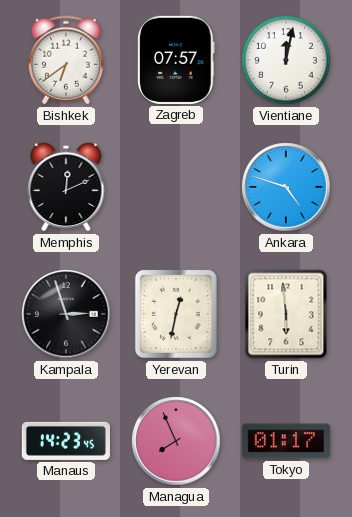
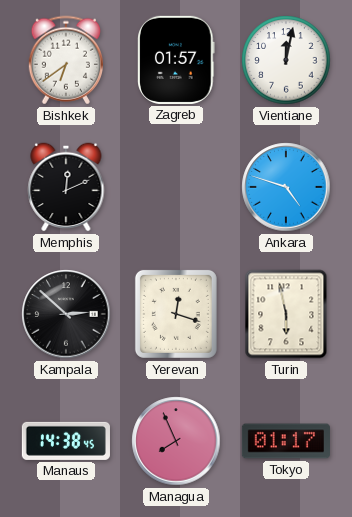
Zagreb: 07:57 -> 01:57 (177, 60)
Kampala: 2:57 -> 2:52 (66, 314)
Yerevan: 12:32 -> 12:18 (176, 314)
Turin: 5:59 -> 5:58 (286, 314)
Manaus: 14:23 -> 14:38 (66, 441)
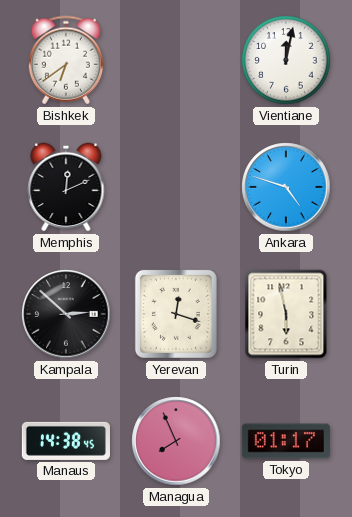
Zagreb: 01:57 -> none (177, 60)
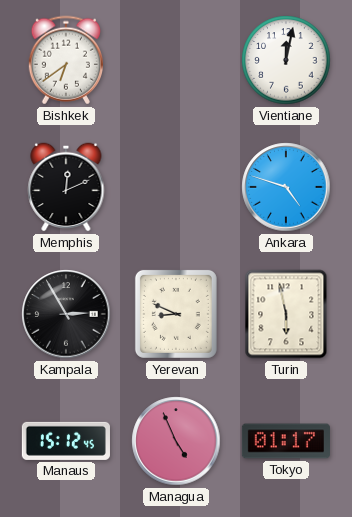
Kampala: 2:52 -> 2:55 (66, 314)
Yerevan: 12:18 -> 8:49 (176, 314)
Manaus: 14:38 -> 15:12 (66, 441)
Managua: 7:56 -> 4:56 (176, 441)
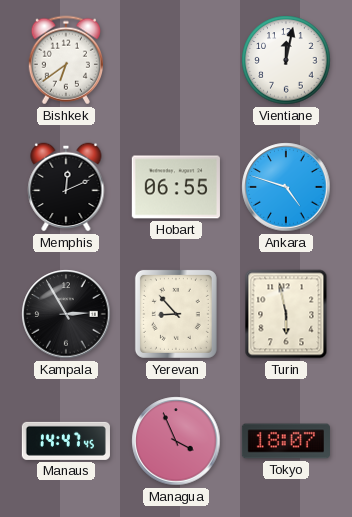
Hobart: none -> 06:55 (176, 187)
Yerevan: 8:49 -> 8:53 (176, 314)
Manaus: 15:12 -> 14:47 (66, 441)
Managua: 4:56 -> 3:56 (176, 441)
Tokyo: 01:17 -> 18:07 (286, 441)
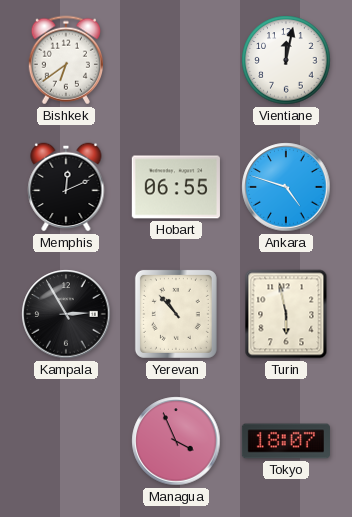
Yerevan: 8:53 -> 10:53 (176, 314)
Manaus: 14:47 -> none (66, 441)
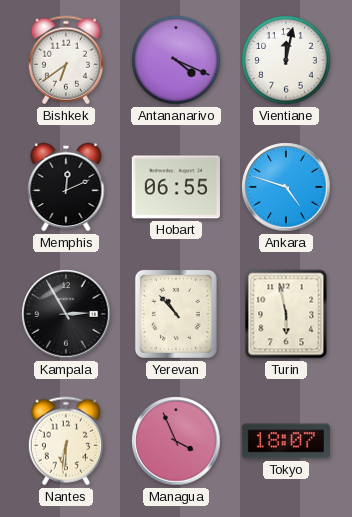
Antananarivo: none -> 4:19 (176, 60)
Nantes: none -> 6:31 (66, 441)
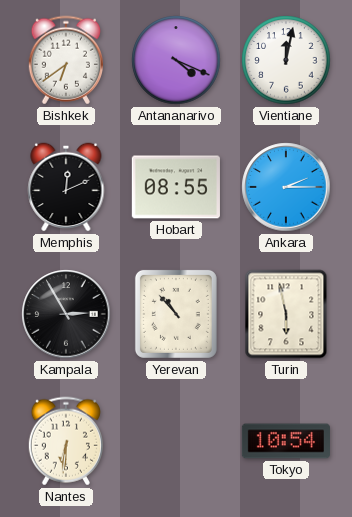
Hobart: 06:55 -> 08:55 (176, 187)
Ankara: 4:48 -> 2:15 (286, 187)
Managua: 3:56 -> none (176, 441)
Tokyo: 18:07 -> 10:54 (286, 441)
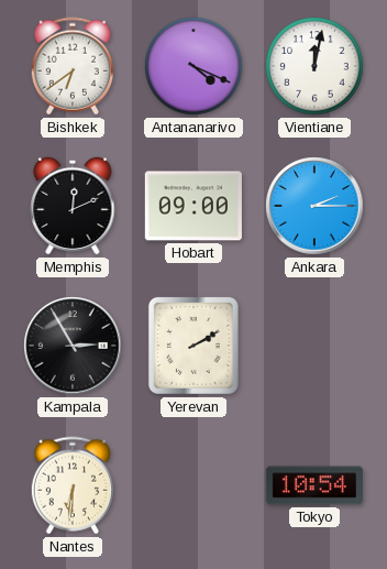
Hobart: 08:55 -> 09:00 (193, 206)
Yerevan: 10:53 -> 2:10 (193, 346)
Turin: 5:58 -> none (286, 314)
